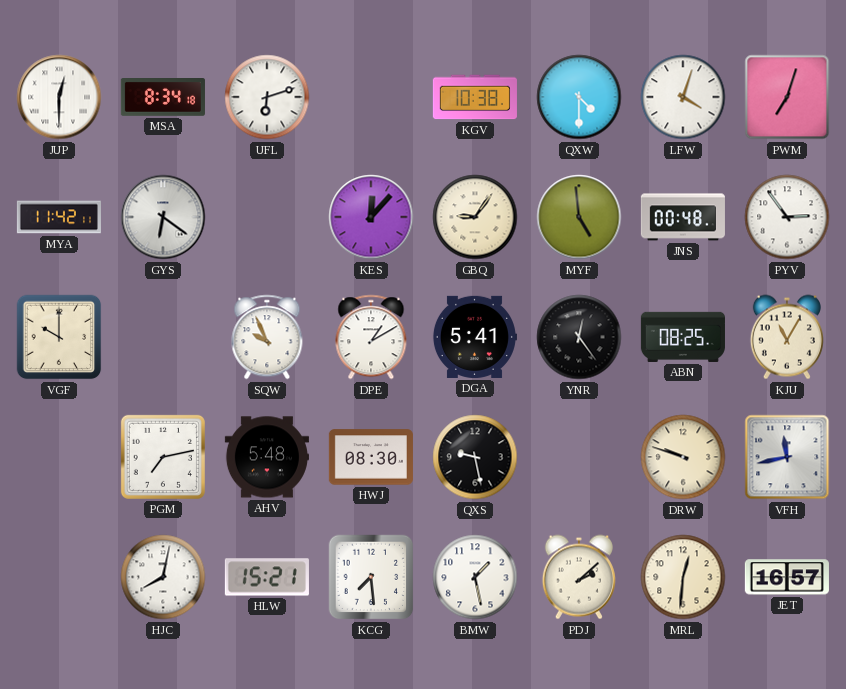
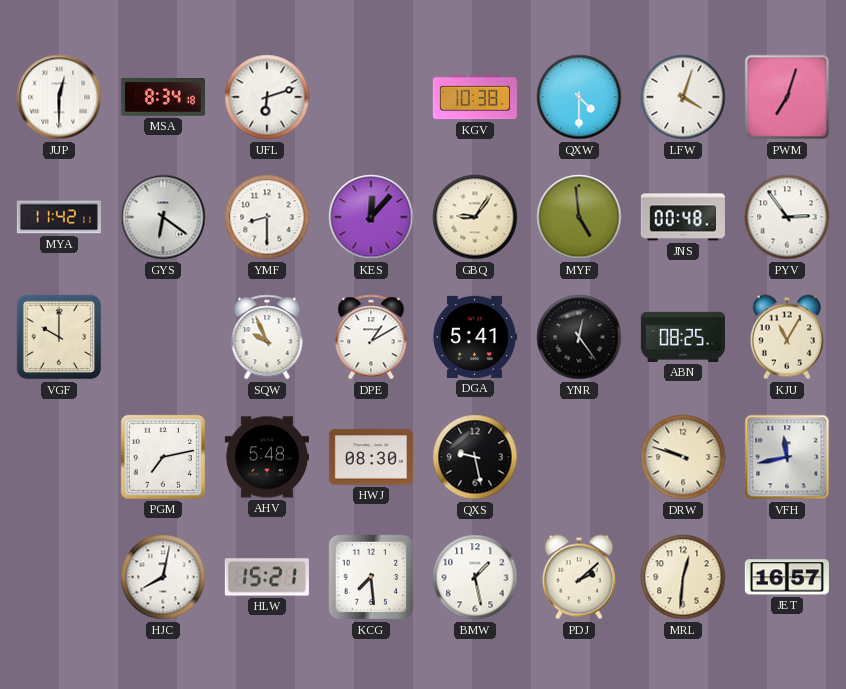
YMF: none -> 8:30 (267, 217)
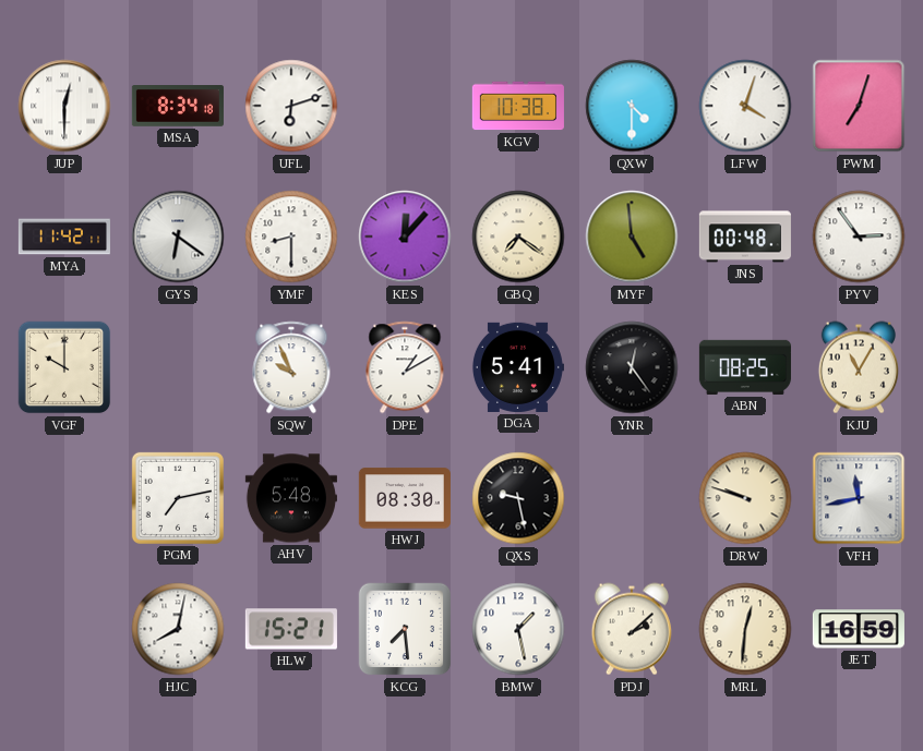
GBQ: 9:06 -> 7:21 (518, 237)
JET: 16:57 -> 16:59 (859, 629)
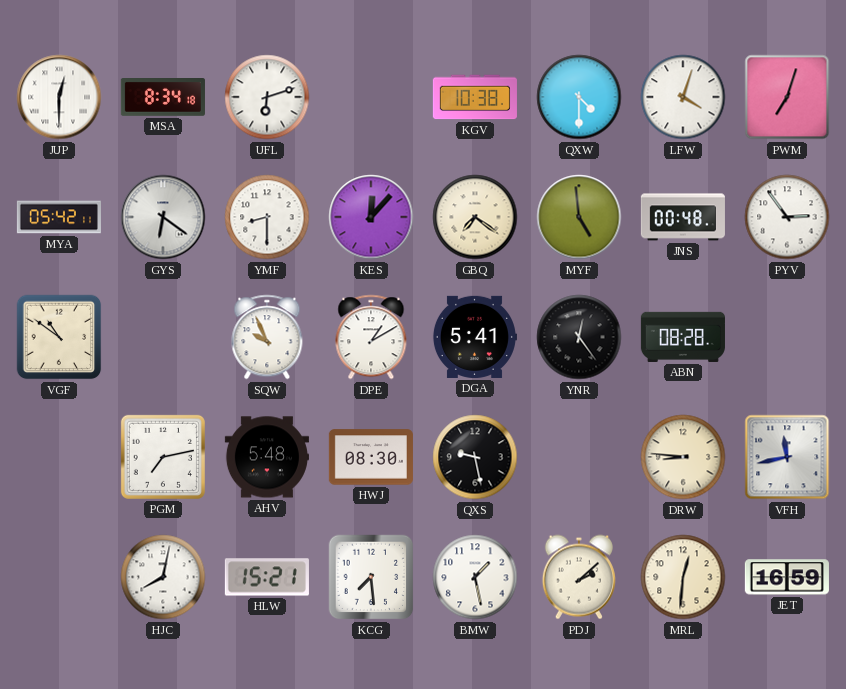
MYA: 11:42 -> 05:42 (59, 217)
VGF: 10:00 -> 10:51 (59, 337)
ABN: 08:25 -> 08:28 (683, 337)
KJU: 11:05 -> none (859, 367)
DRW: 9:48 -> 8:46 (683, 457)
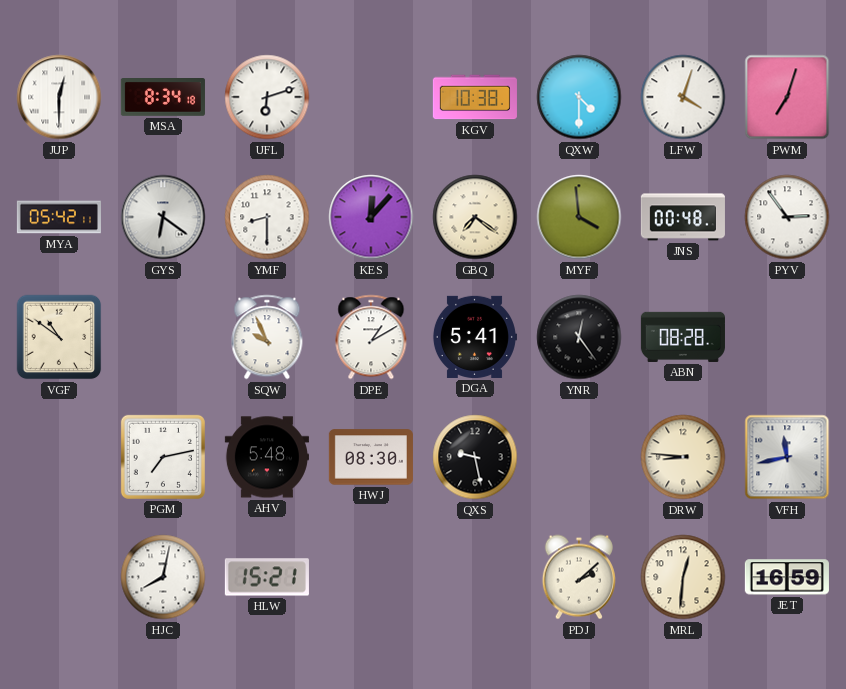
MYF: 4:59 -> 3:59 (579, 217)
KCG: 7:29 -> none (371, 577)
BMW: 1:28 -> none (475, 577)
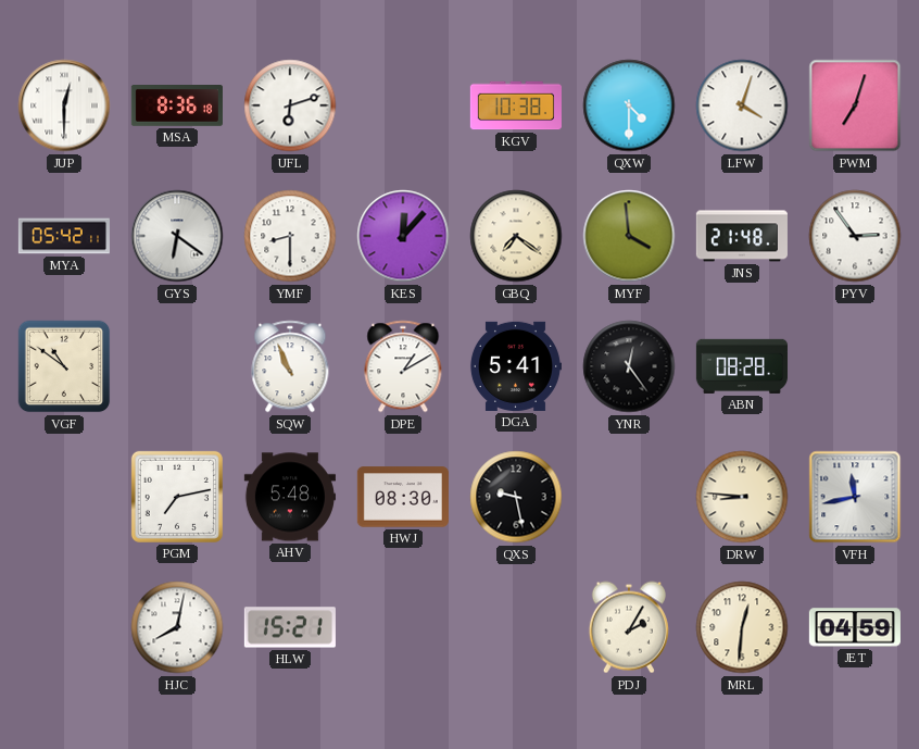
MSA: 8:34 -> 8:36 (177, 107)
JNS: 00:48 -> 21:48 (742, 236)
SQW: 9:56 -> 10:56 (290, 366)
PDJ: 2:08 -> 2:05 (629, 627)
JET: 16:59 -> 04:59 (855, 627)
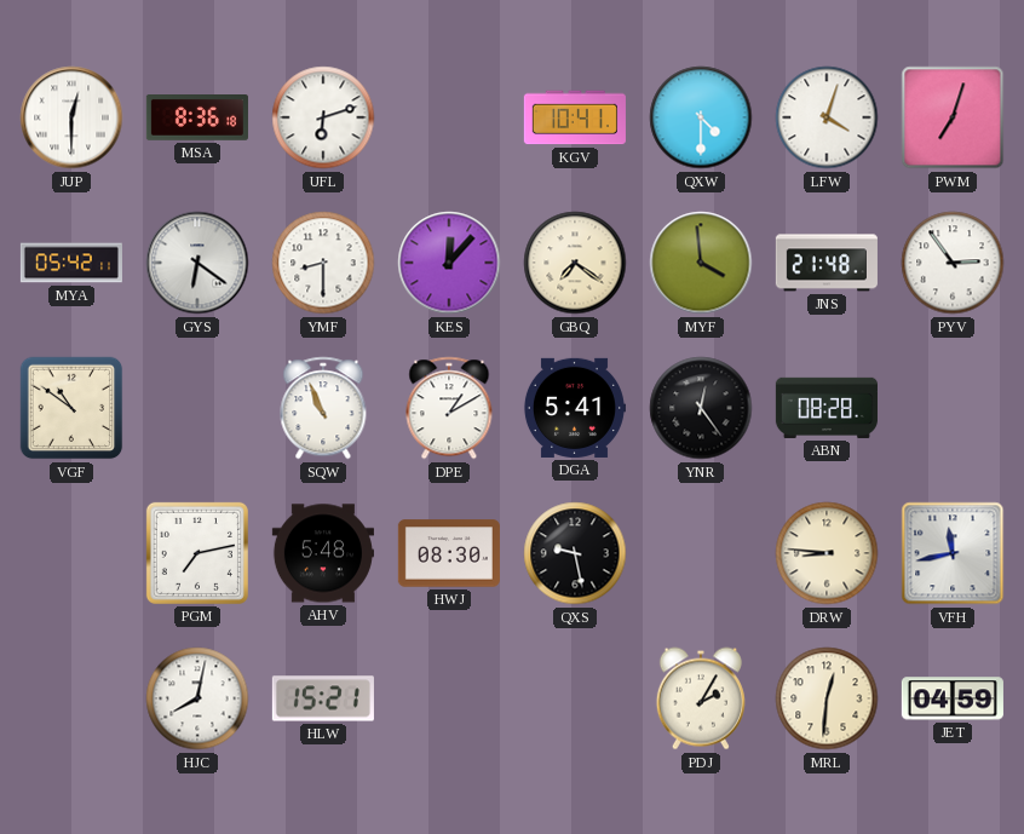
KGV: 10:38 -> 10:41 (575, 117)
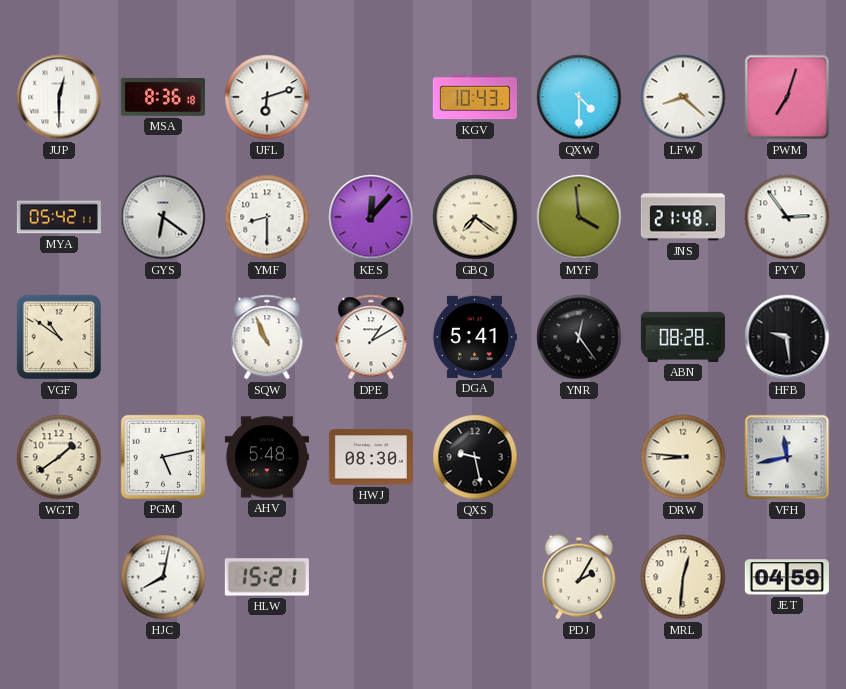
KGV: 10:41 -> 10:43 (475, 97)
LFW: 4:03 -> 8:22 (683, 97)
HFB: none -> 9:29 (787, 337)
WGT: none -> 1:39 (59, 457)
PGM: 7:13 -> 5:13 (163, 457)
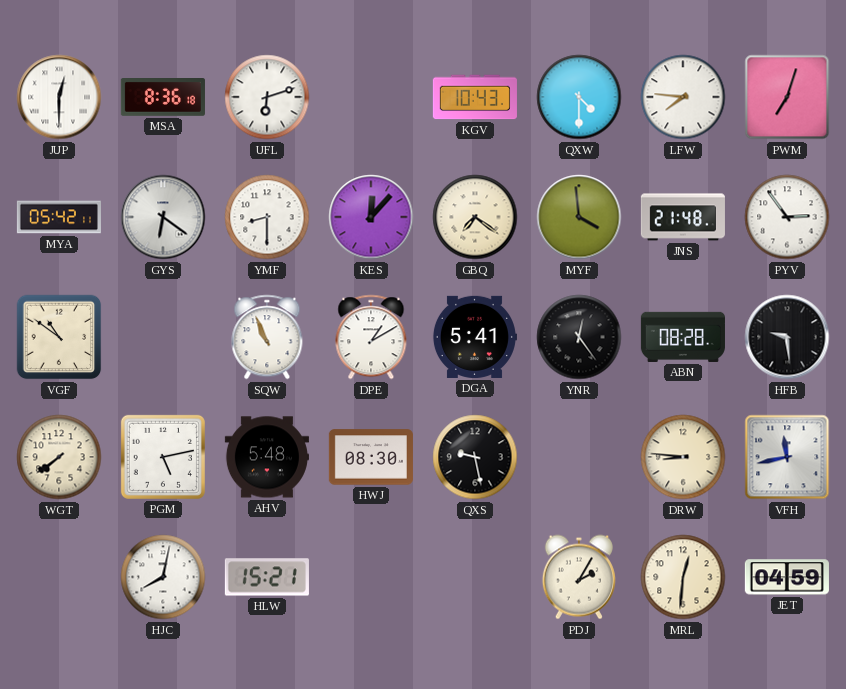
LFW: 8:22 -> 7:46 (683, 97)
WGT: 1:39 -> 7:39 (59, 457)
